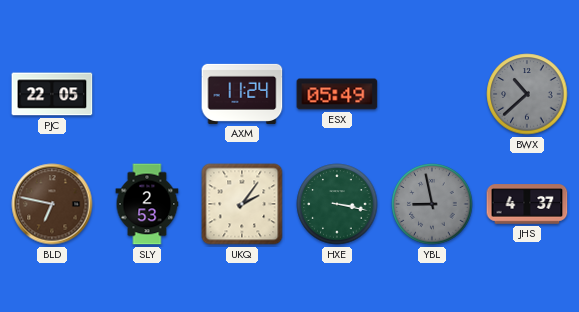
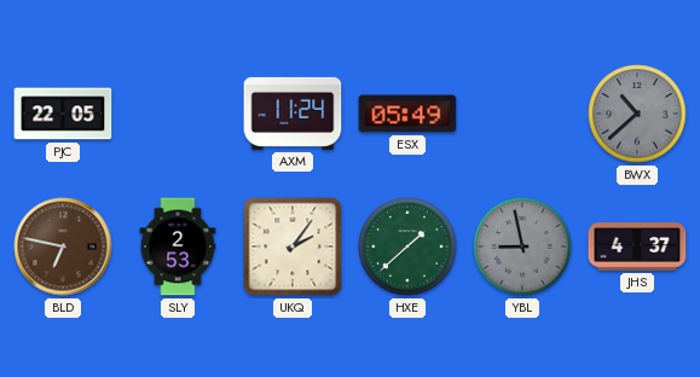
HXE: 3:17 -> 1:38 (407, 246)
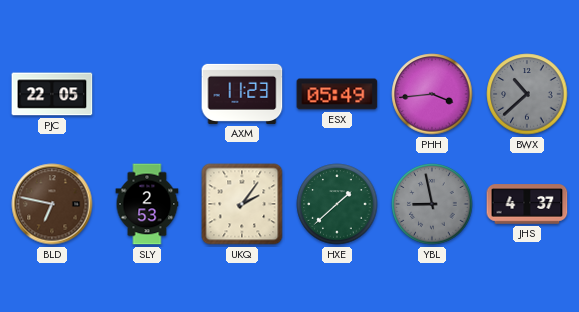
AXM: 11:24 -> 11:23 (242, 94)
PHH: none -> 3:44 (432, 94)
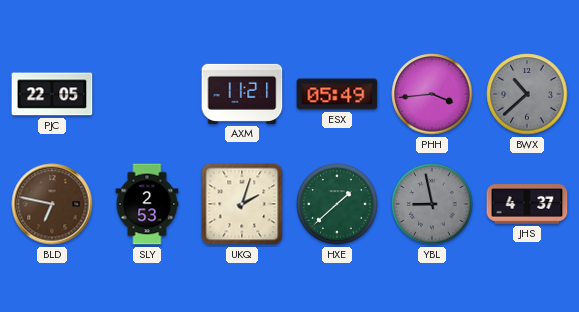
AXM: 11:23 -> 11:21 (242, 94)
UKQ: 2:06 -> 2:03 (242, 204)
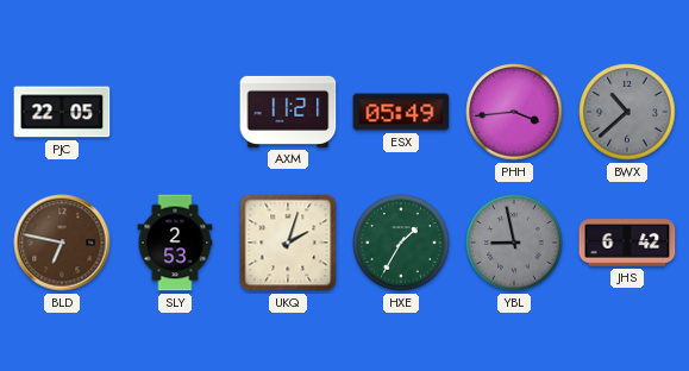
HXE: 1:38 -> 1:35 (401, 243)
JHS: 4:37 -> 6:42 (627, 243)
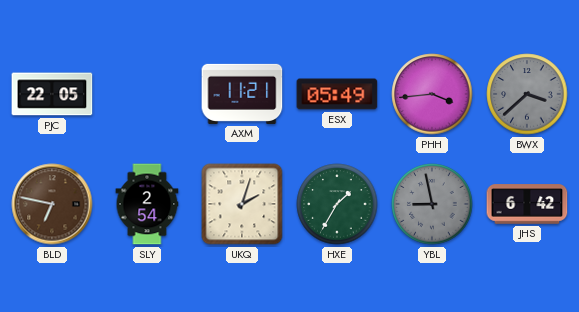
BWX: 10:38 -> 3:38 (527, 94)
SLY: 2:53 -> 2:54 (147, 204)
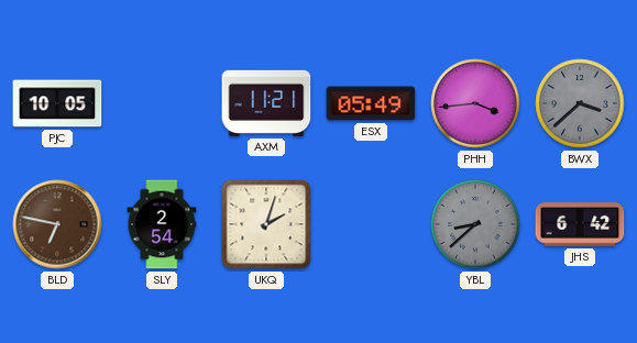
PJC: 22:05 -> 10:05 (57, 103)
HXE: 1:35 -> none (337, 204)
YBL: 8:58 -> 8:38 (475, 224)
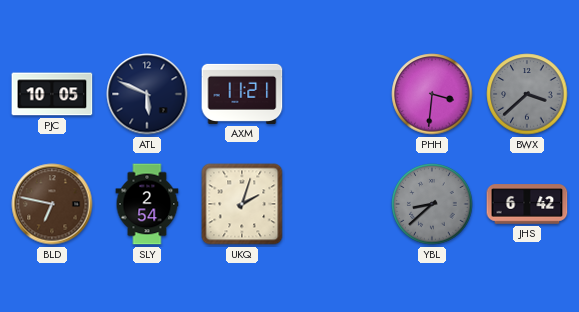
ATL: none -> 5:49 (147, 94)
ESX: 05:49 -> none (371, 103)
PHH: 3:44 -> 3:31 (432, 94)
